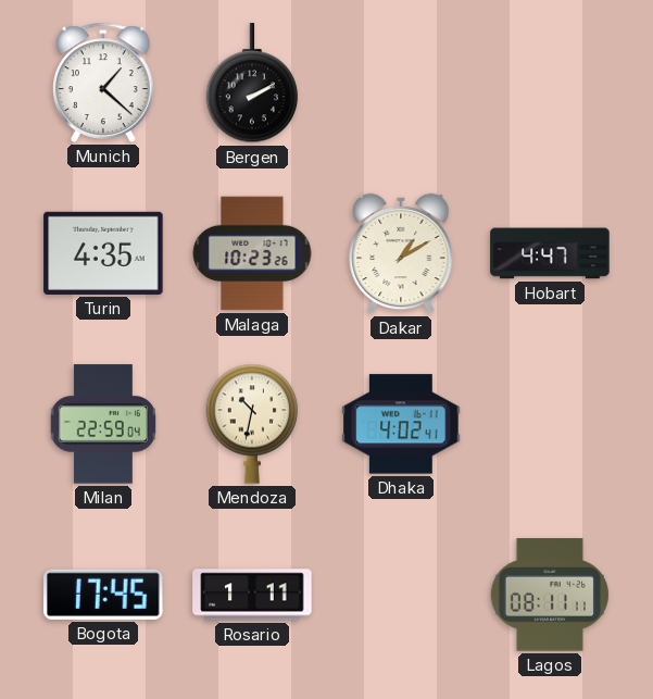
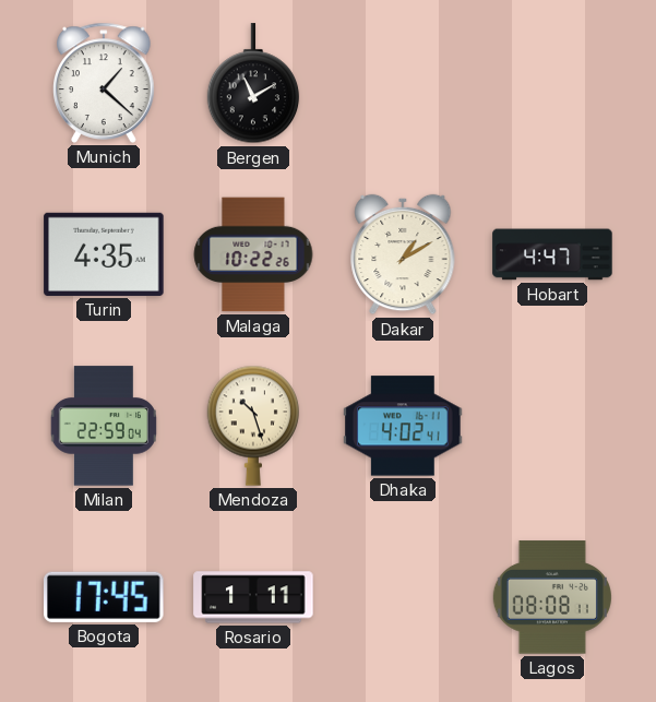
Bergen: 2:10 -> 11:10 (253, 84)
Malaga: 10:23 -> 10:22 (253, 254)
Mendoza: 10:32 -> 10:27 (253, 426)
Lagos: 08:11 -> 08:08 (552, 597)
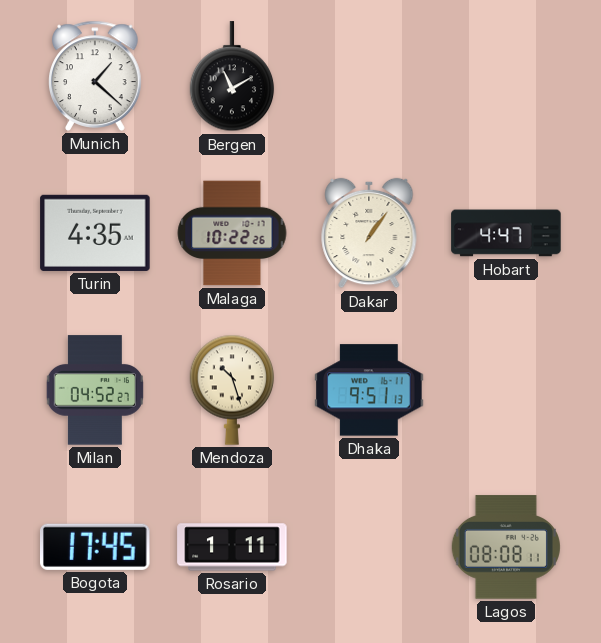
Dakar: 1:10 -> 1:06 (369, 233)
Milan: 22:59 -> 04:52 (95, 390)
Dhaka: 4:02 -> 9:51 (369, 390)
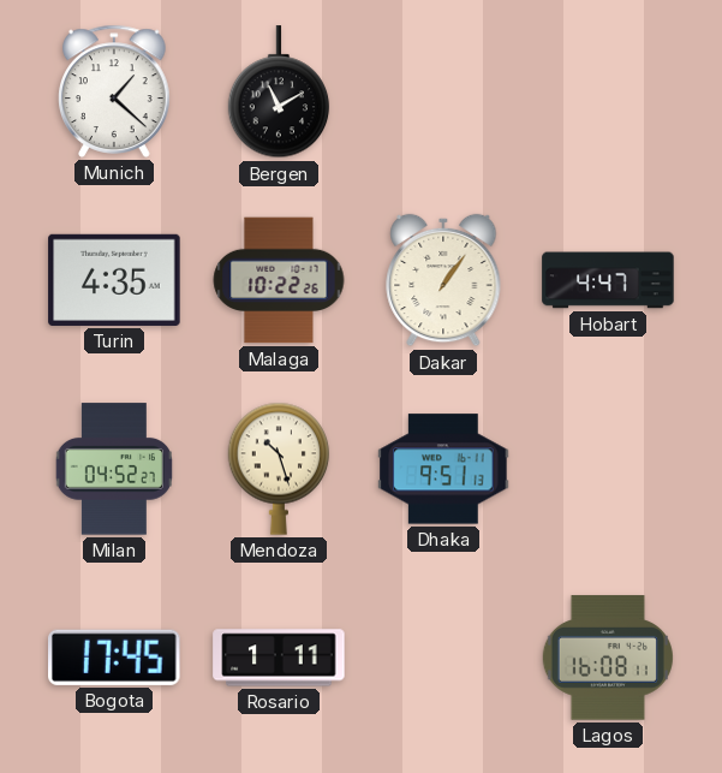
Lagos: 08:08 -> 16:08 (608, 658)
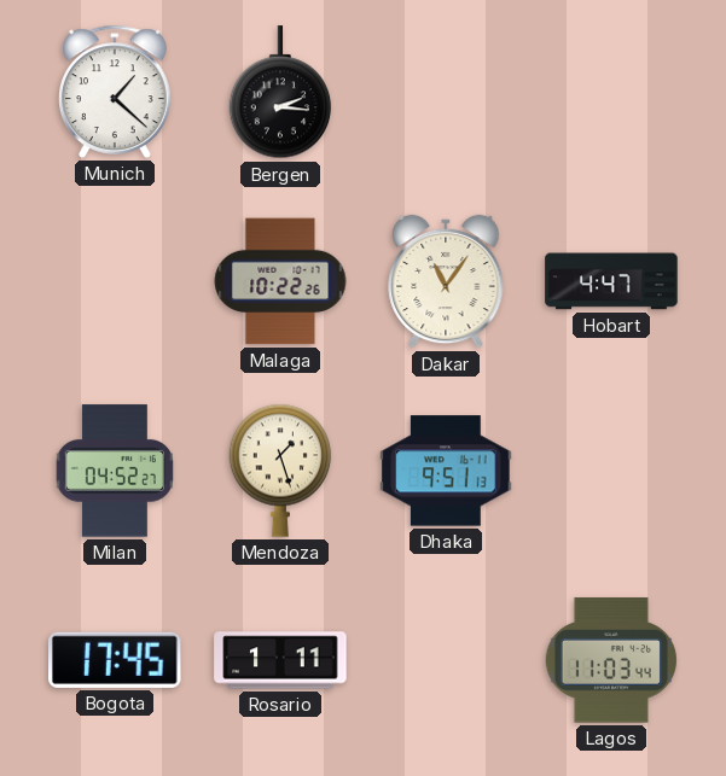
Bergen: 11:10 -> 2:16 (280, 93)
Turin: 4:35 -> none (114, 280)
Dakar: 1:06 -> 11:06 (446, 281)
Mendoza: 10:27 -> 1:27 (280, 471)
Lagos: 16:08 -> 11:03 (611, 660)
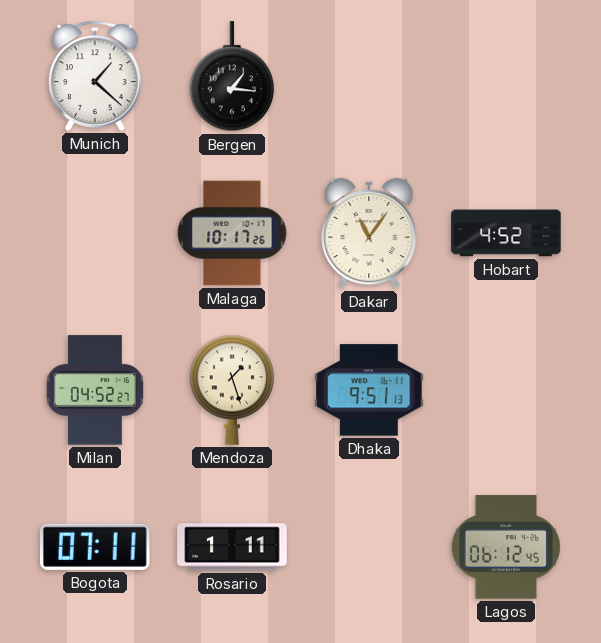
Bergen: 2:16 -> 1:16 (232, 77)
Malaga: 10:22 -> 10:17 (232, 233)
Hobart: 4:47 -> 4:52 (506, 233)
Bogota: 17:45 -> 07:11 (96, 547)
Lagos: 11:03 -> 06:12 (506, 547)
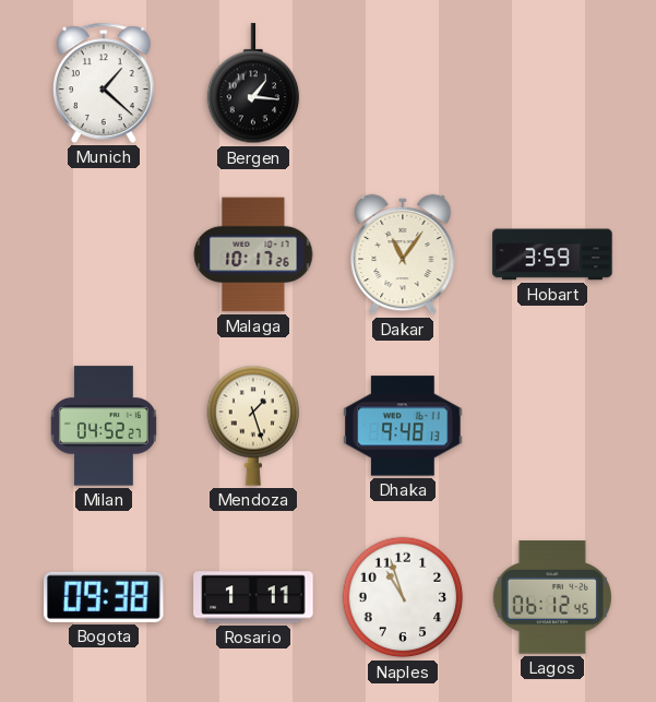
Hobart: 4:52 -> 3:59 (552, 254)
Dhaka: 9:51 -> 9:48 (403, 426)
Bogota: 07:11 -> 09:38 (105, 597)
Naples: none -> 10:57 (403, 597)
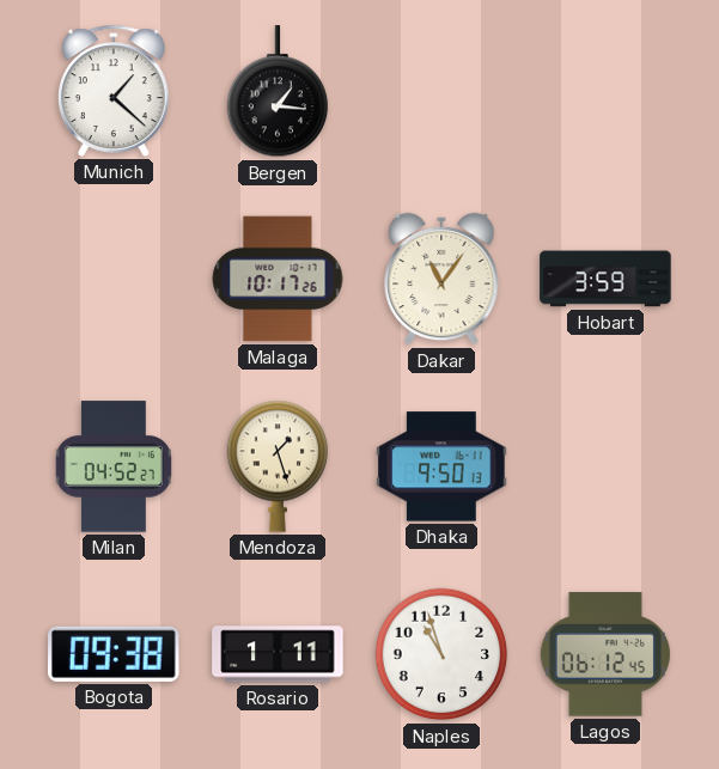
Dhaka: 9:48 -> 9:50 (441, 466)
